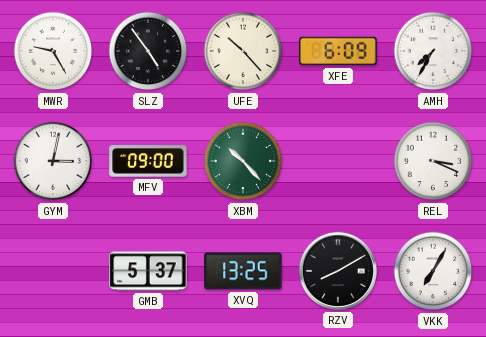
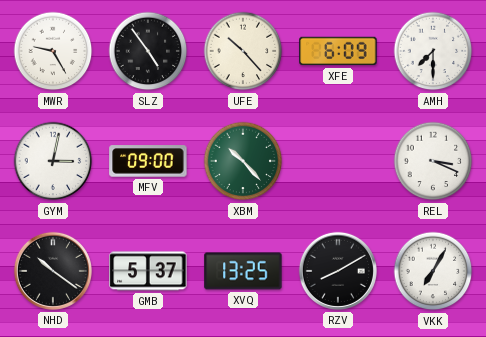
AMH: 7:35 -> 7:30 (433, 51)
NHD: none -> 10:21 (53, 271)
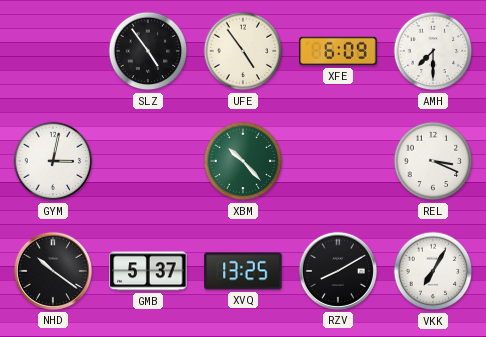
MWR: 9:25 -> none (53, 51)
UFE: 10:23 -> 4:54 (243, 51)
MFV: 09:00 -> none (148, 161)
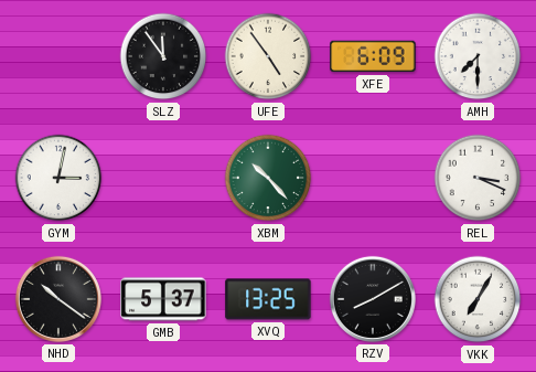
SLZ: 4:54 -> 11:54 (163, 56)
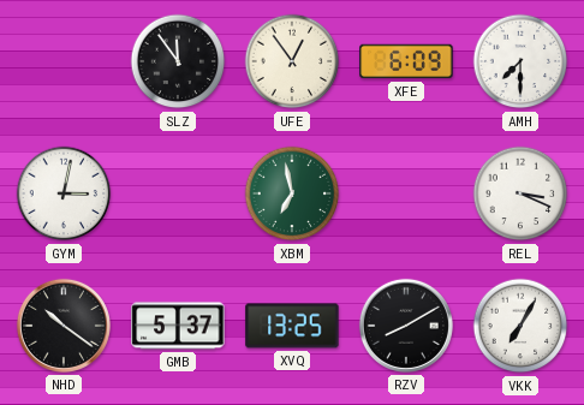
UFE: 4:54 -> 12:54 (292, 61)
XBM: 10:23 -> 6:58 (292, 193)
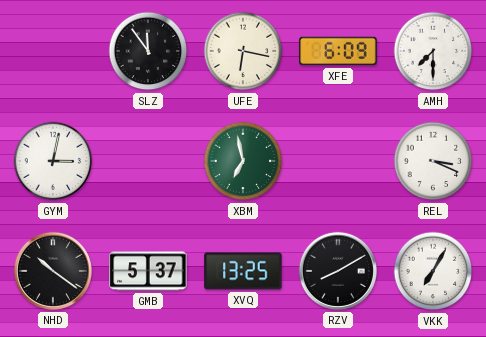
UFE: 12:54 -> 6:17 (243, 51)
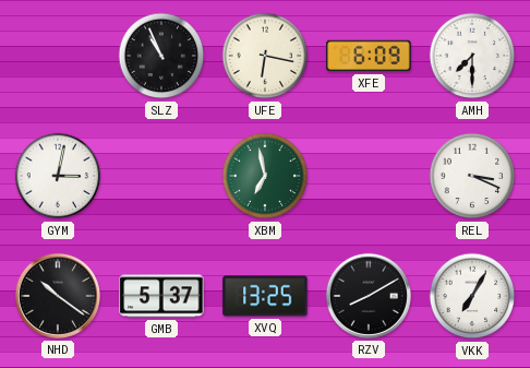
SLZ: 11:54 -> 10:56 (161, 56)
